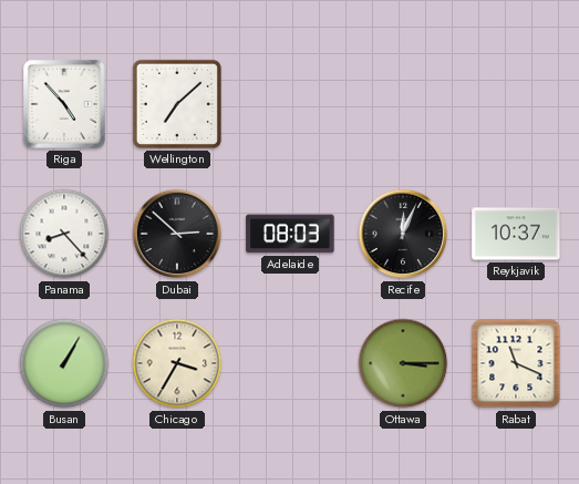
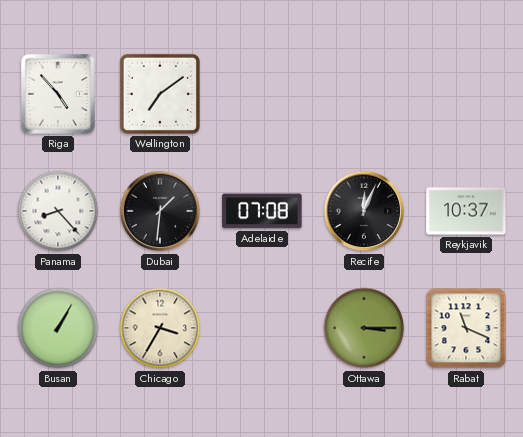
Wellington: 7:08 -> 7:09 (160, 94)
Dubai: 2:52 -> 1:31 (160, 211)
Adelaide: 08:03 -> 07:08 (262, 211)
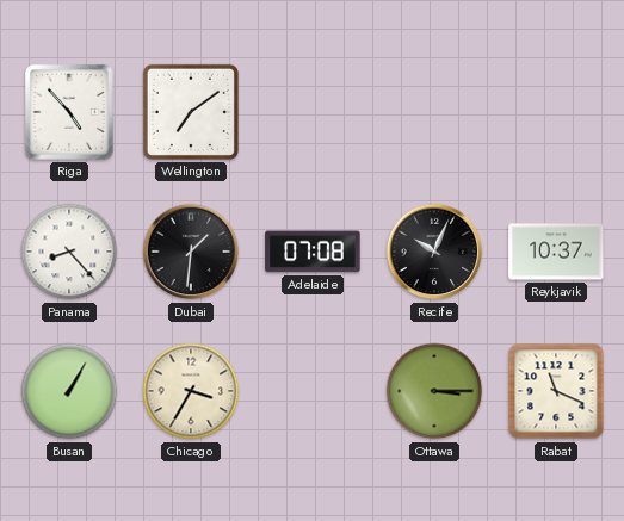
Recife: 12:04 -> 10:04 (434, 252)
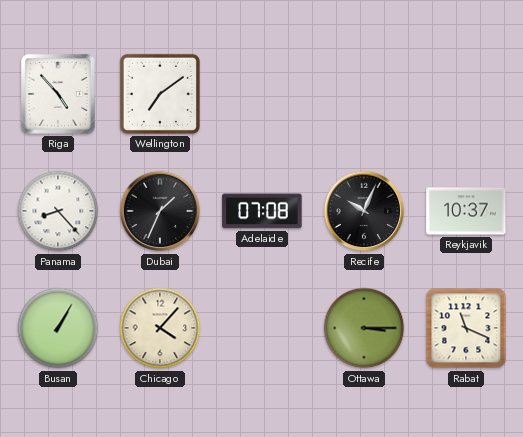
Dubai: 1:31 -> 1:34 (160, 211)
Chicago: 3:35 -> 4:07 (160, 328)
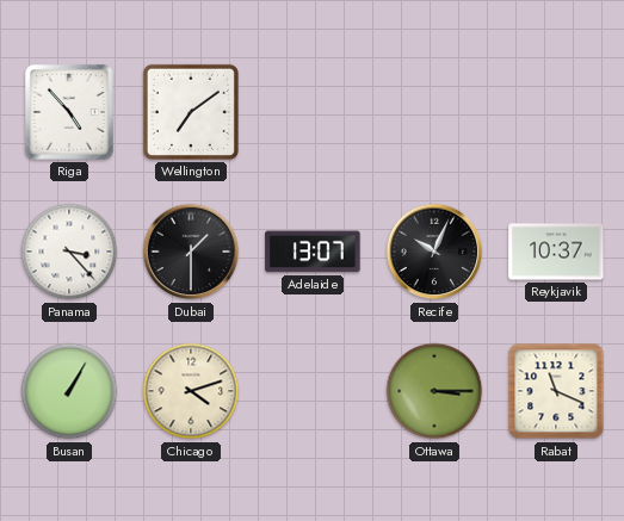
Panama: 8:23 -> 3:23 (69, 252)
Dubai: 1:34 -> 1:30 (191, 252)
Adelaide: 07:08 -> 13:07 (313, 252)
Chicago: 4:07 -> 4:12 (191, 391)
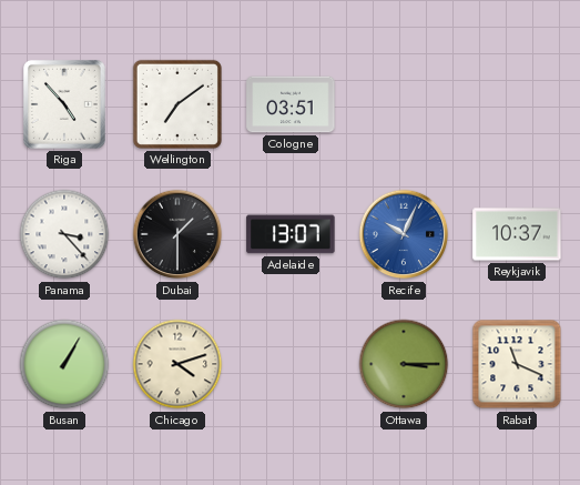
Cologne: none -> 03:51 (291, 104)
Recife dial: black -> blue (404, 234)
